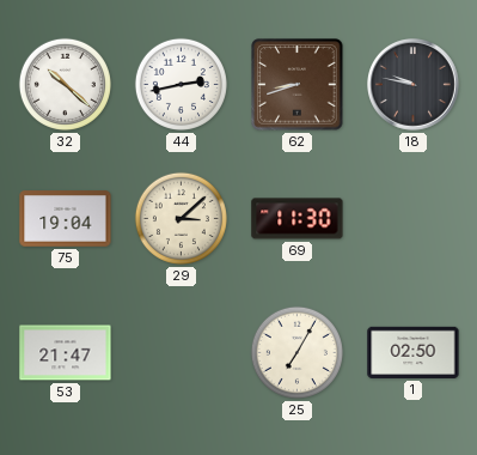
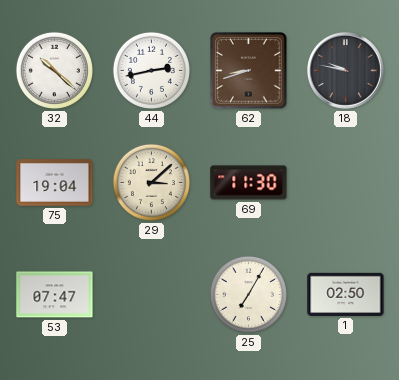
53: 21:47 -> 07:47 (55, 295)
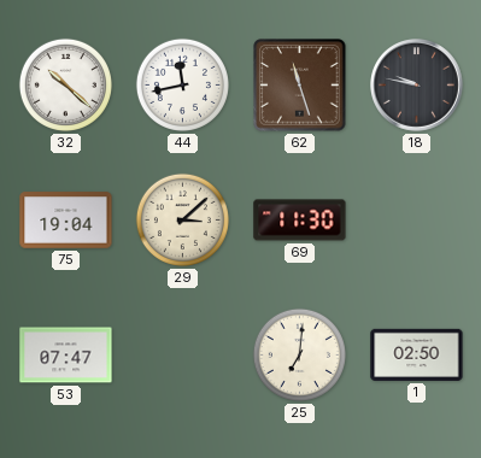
44: 2:43 -> 11:43 (182, 84)
62: 8:42 -> 11:27 (300, 86)
25: 7:05 -> 7:01 (299, 354)
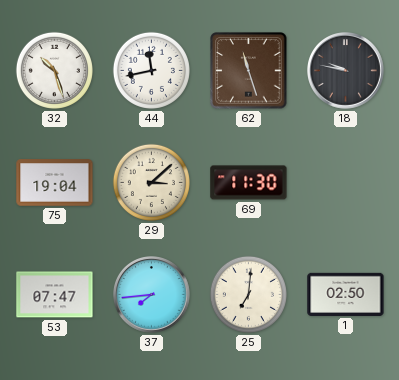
32: 10:22 -> 10:27 (54, 70)
37: none -> 7:44 (152, 295)
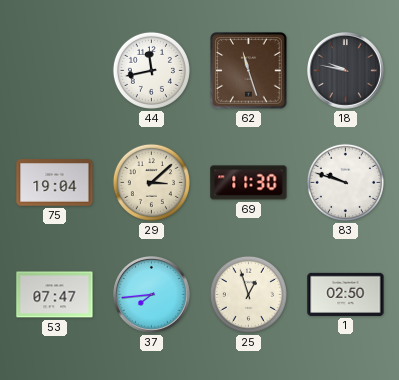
32: 10:27 -> none (54, 70)
83: none -> 9:48 (345, 182)
25: 7:01 -> 12:57 (248, 294)
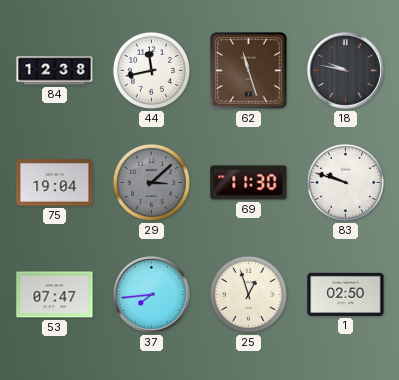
84: none -> 12:38 (55, 71)
29 dial: cream -> grey (151, 182)
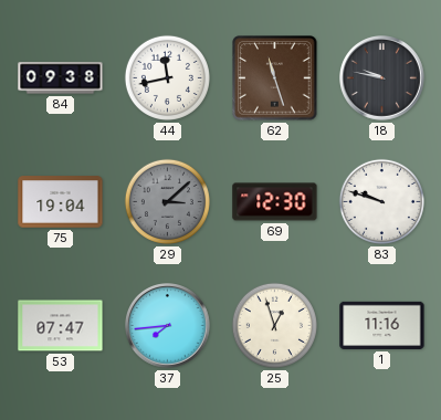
84: 12:38 -> 09:38 (61, 78)
69: 11:30 -> 12:30 (275, 202)
1: 02:50 -> 11:16 (382, 325)
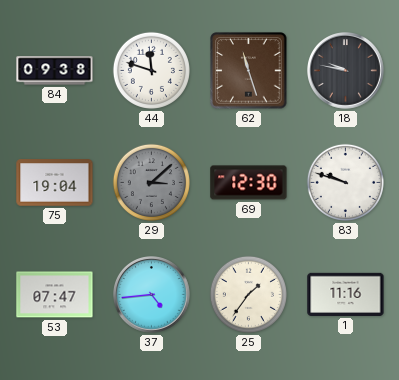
44: 11:43 -> 11:48 (151, 70)
37: 7:44 -> 4:44 (152, 295)
25: 12:57 -> 1:36 (248, 294)
